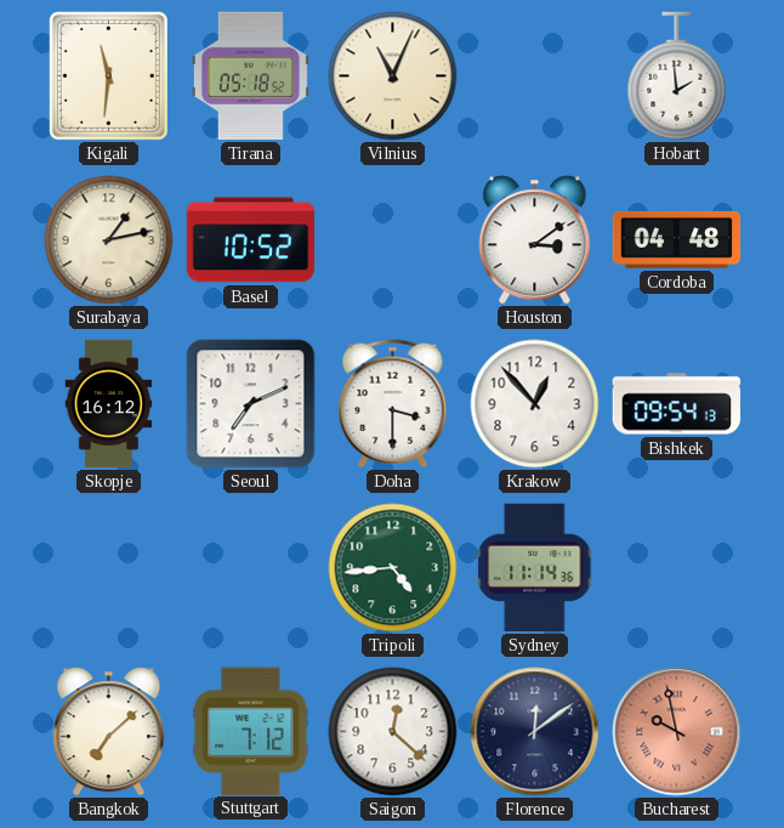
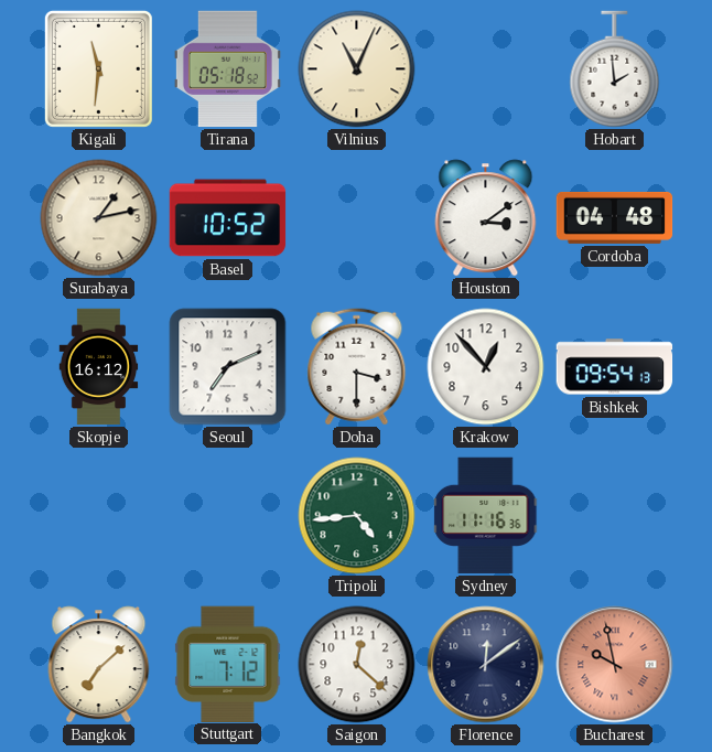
Sydney: 11:14 -> 11:16 (486, 516)
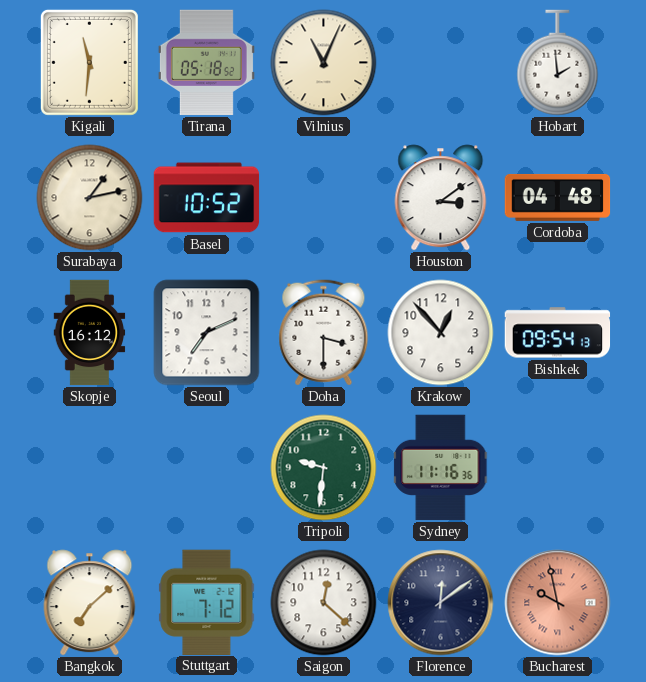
Tripoli: 4:44 -> 9:31 (324, 468)
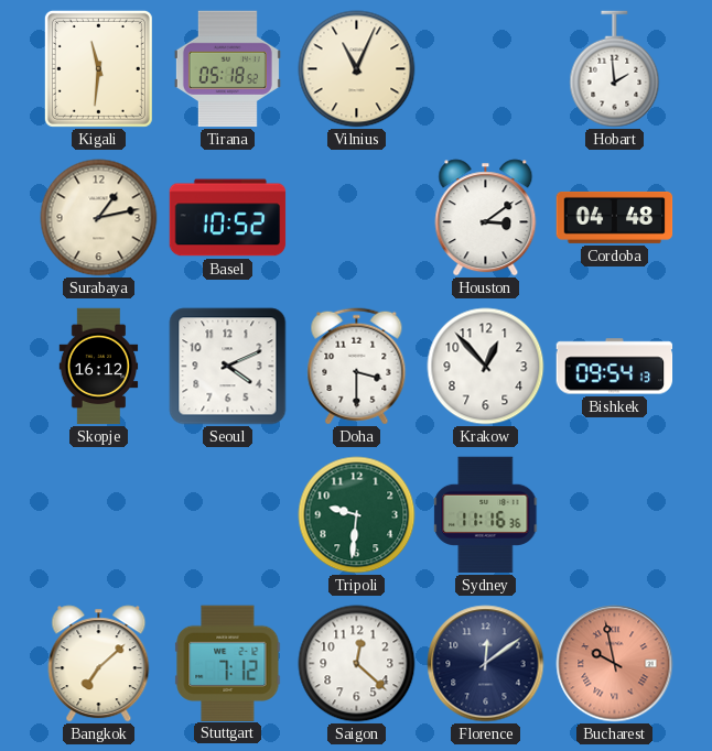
Seoul: 7:11 -> 4:11 (228, 367)
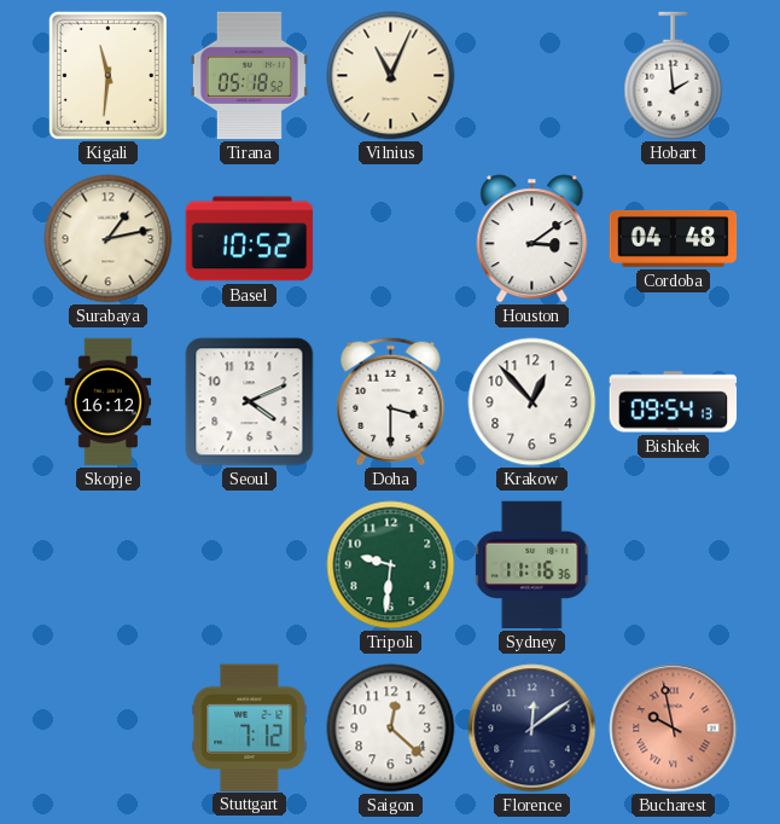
Bangkok: 7:08 -> none (99, 664)
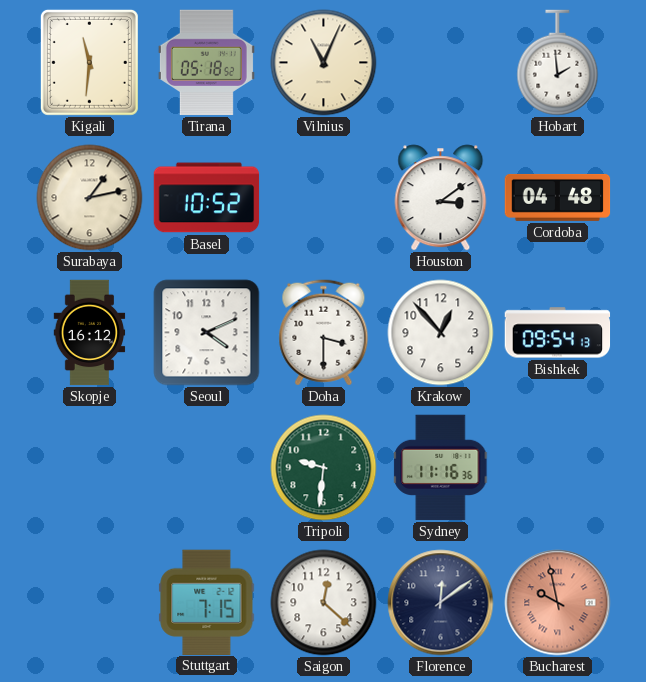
Stuttgart: 7:12 -> 7:15 (207, 602)
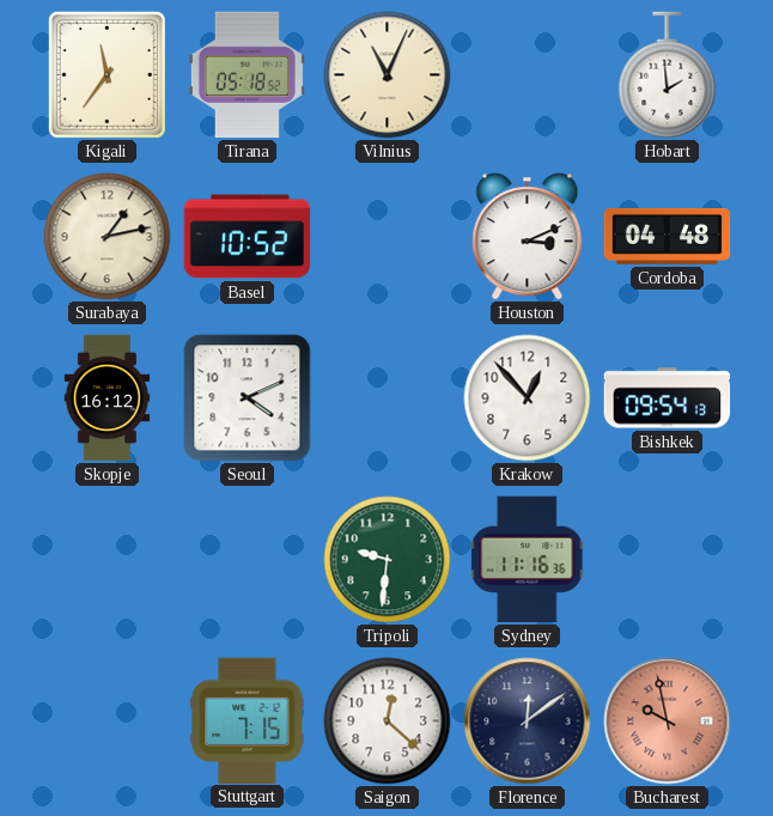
Kigali: 11:31 -> 11:36 (106, 74)
Houston: 3:09 -> 3:11 (528, 237)
Doha: 3:30 -> none (324, 333)
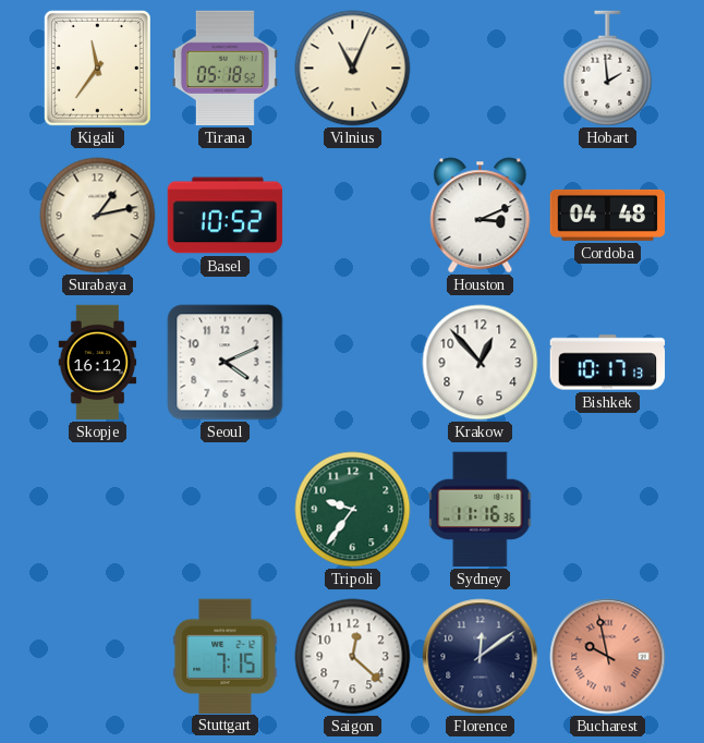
Bishkek: 09:54 -> 10:17 (608, 363)
Tripoli: 9:31 -> 9:36 (353, 510)
